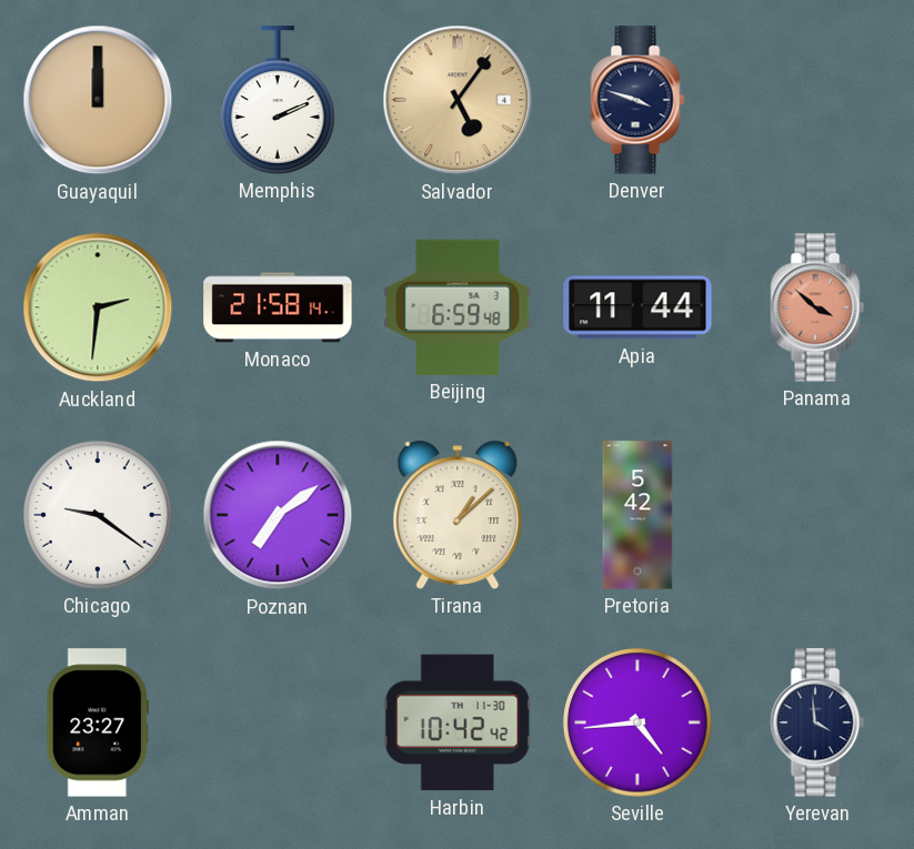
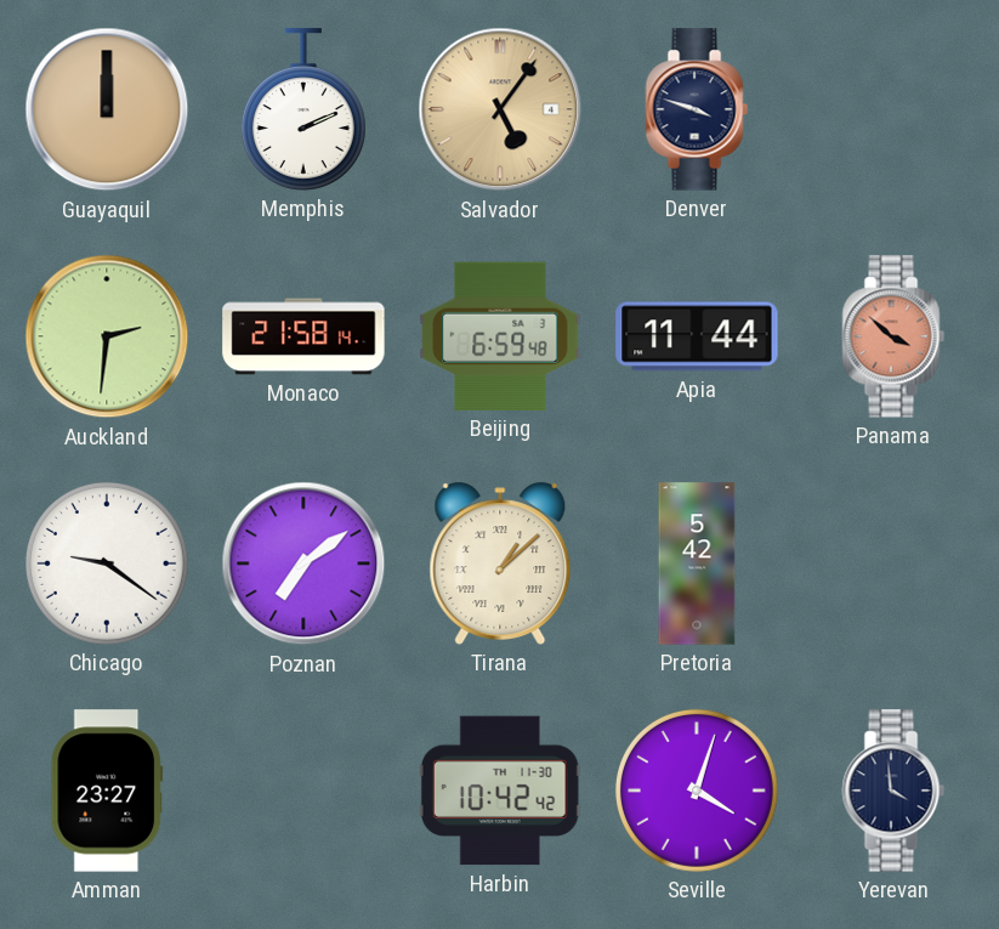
Seville: 4:44 -> 4:03 (697, 791)
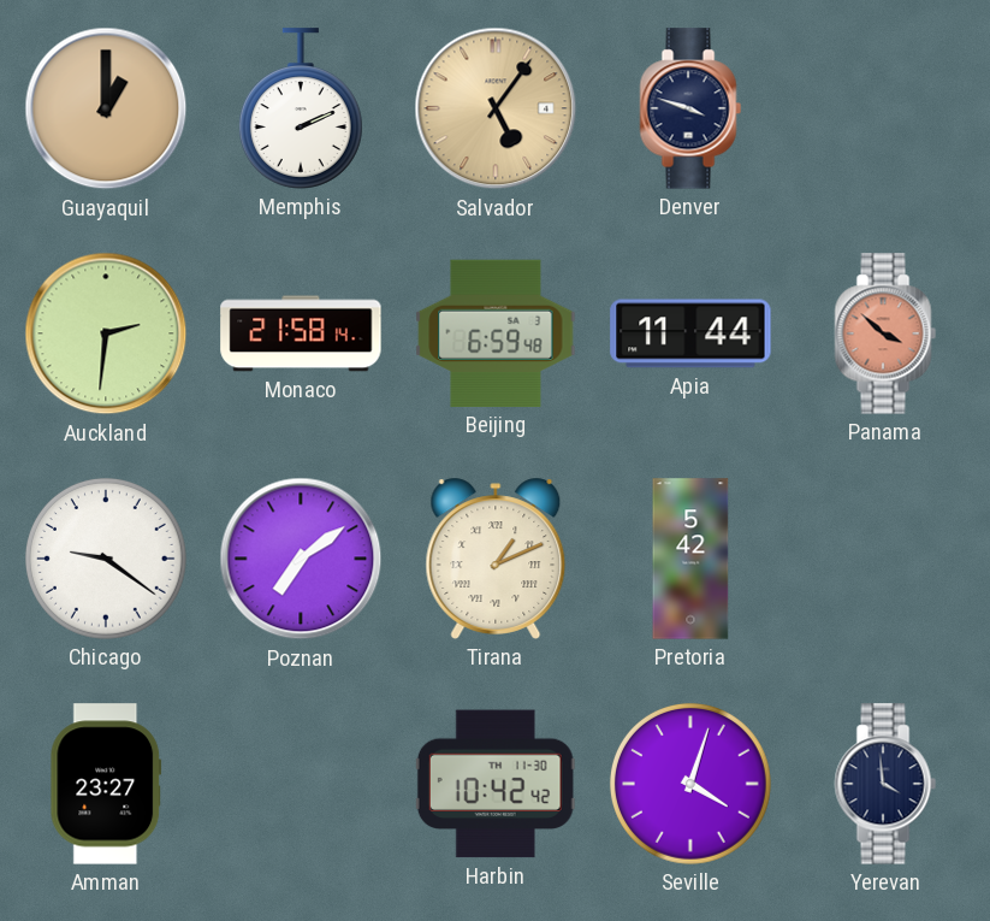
Guayaquil: 12:00 -> 1:00 (106, 108)
Tirana: 1:08 -> 1:11 (496, 559)
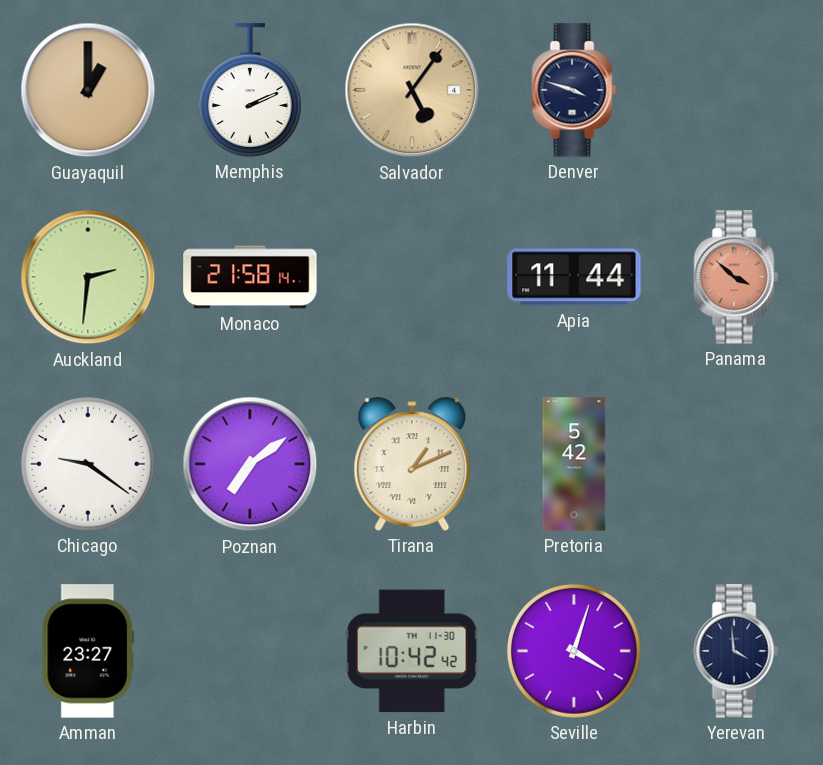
Beijing: 6:59 -> none (496, 333)
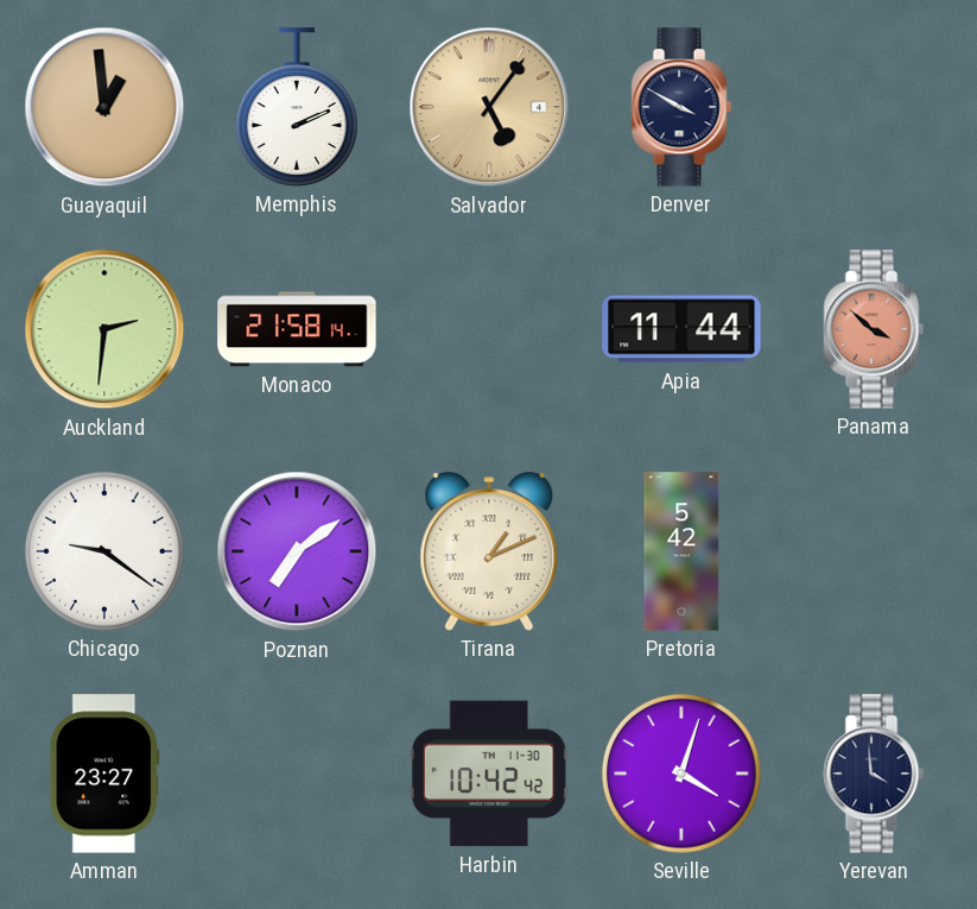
Guayaquil: 1:00 -> 12:59 (104, 107)
Denver: 3:48 -> 3:50 (681, 107)
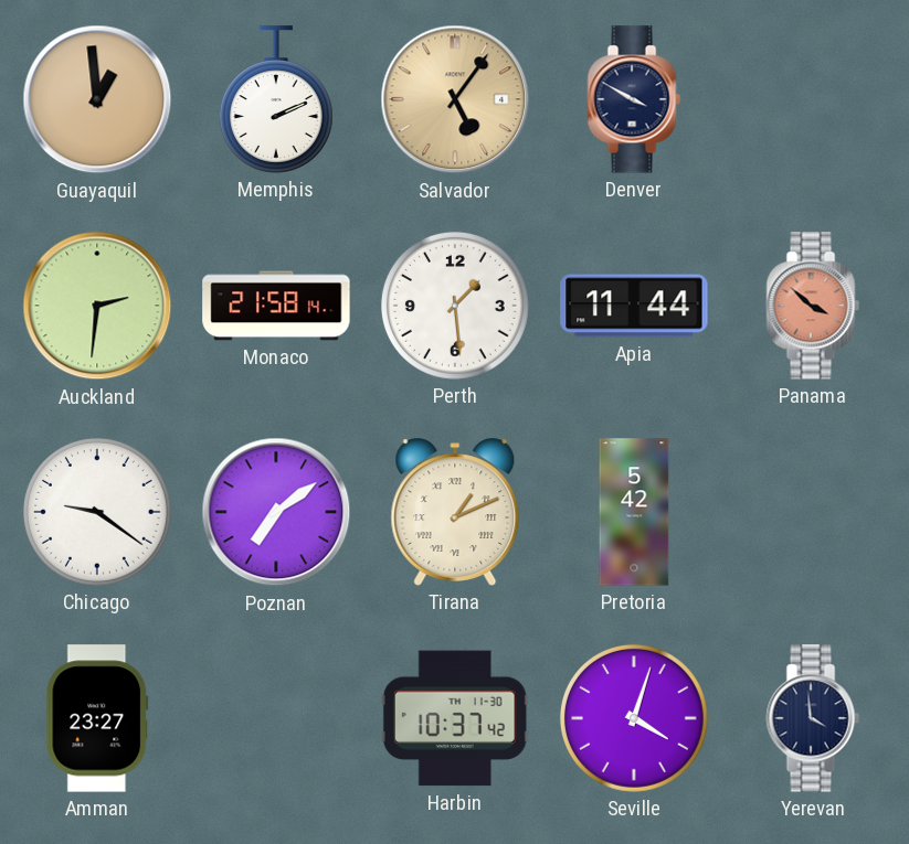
Perth: none -> 1:29 (455, 306)
Harbin: 10:42 -> 10:37 (455, 718)
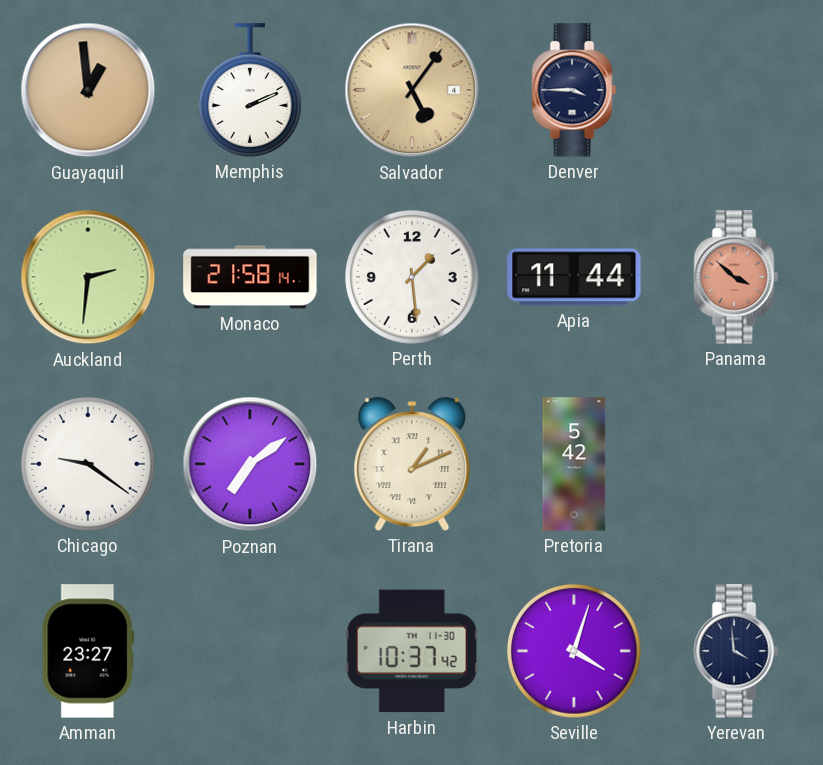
Denver: 3:50 -> 3:45 (574, 90)
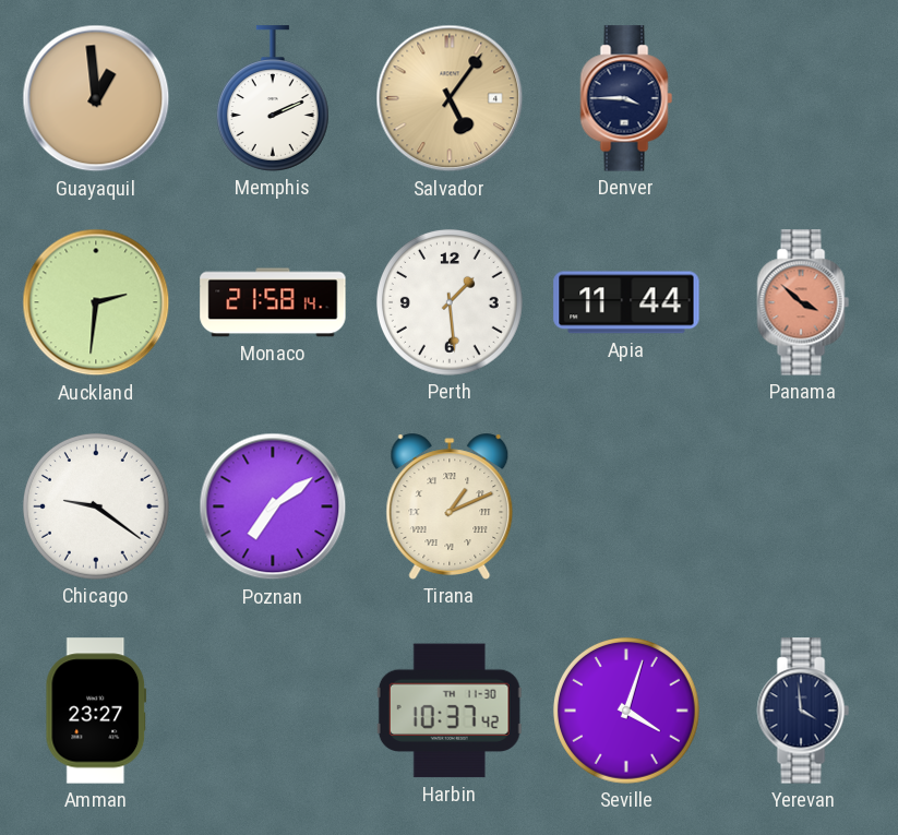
Pretoria: 5:42 -> none (574, 464)
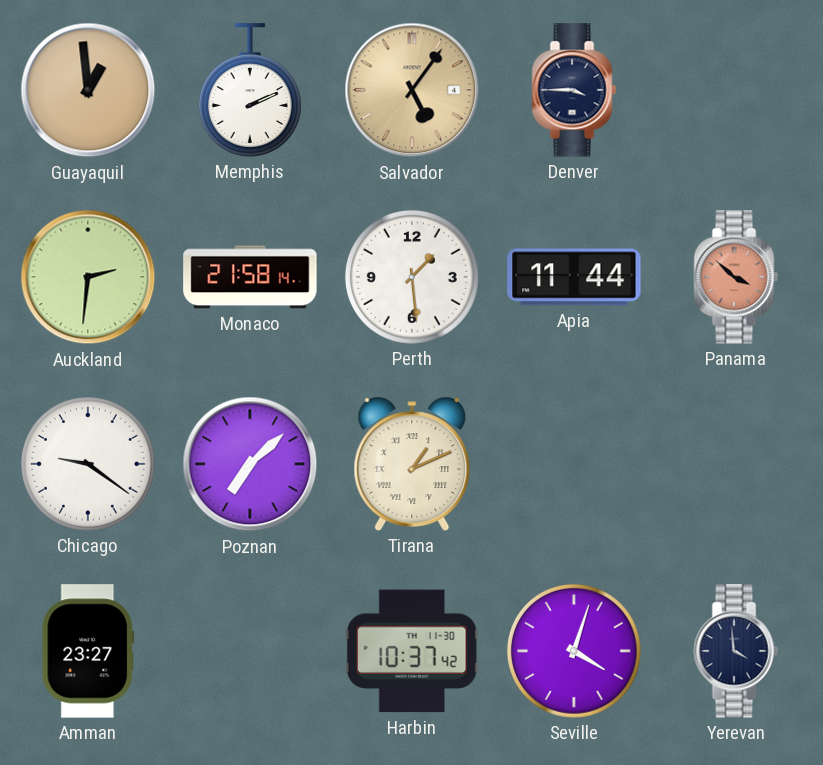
Poznan: 7:09 -> 7:08 (250, 464)
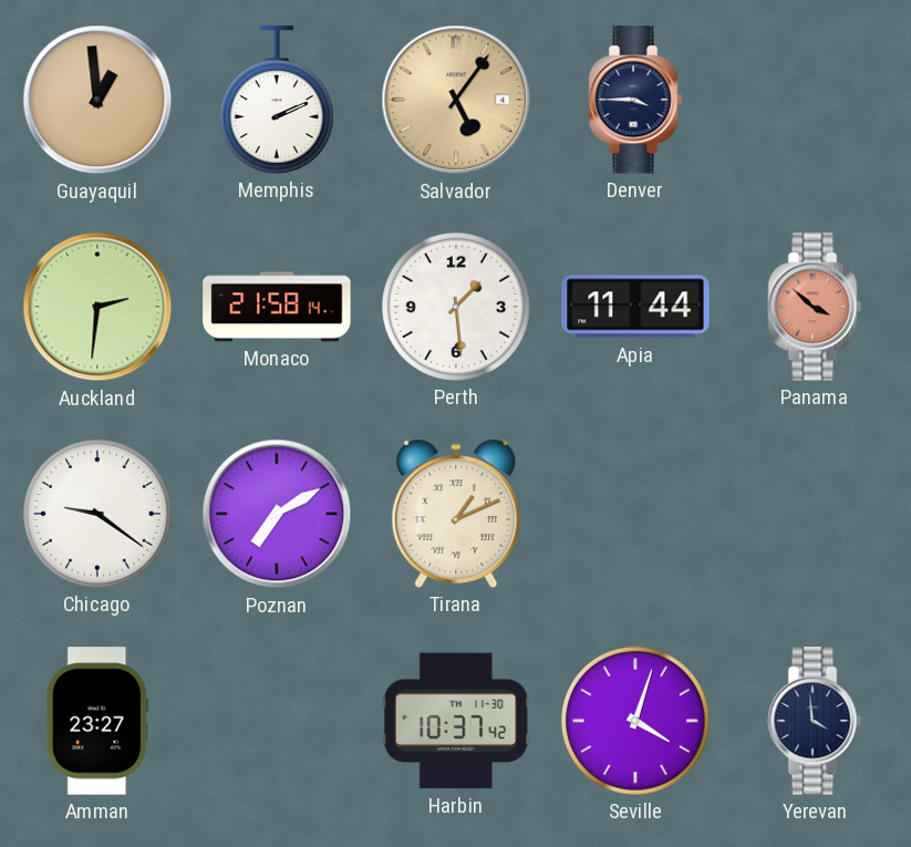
Poznan: 7:08 -> 7:10 (277, 514)
